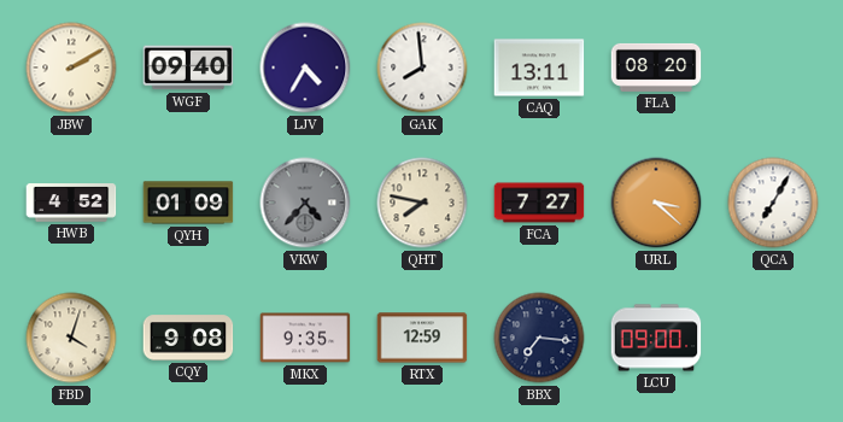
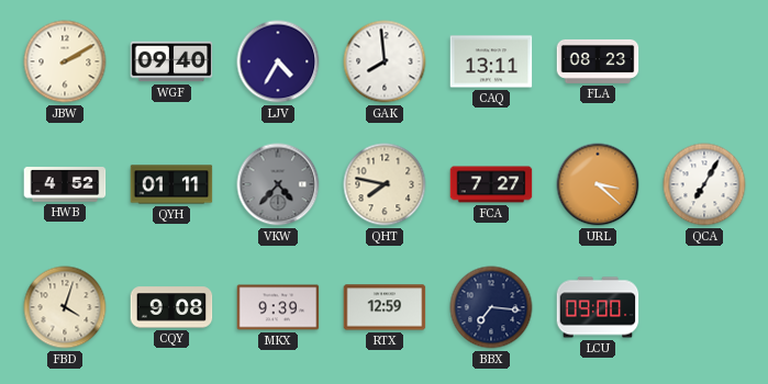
FLA: 08:20 -> 08:23 (598, 61)
QYH: 01:09 -> 01:11 (171, 184)
MKX: 9:35 -> 9:39 (278, 307)
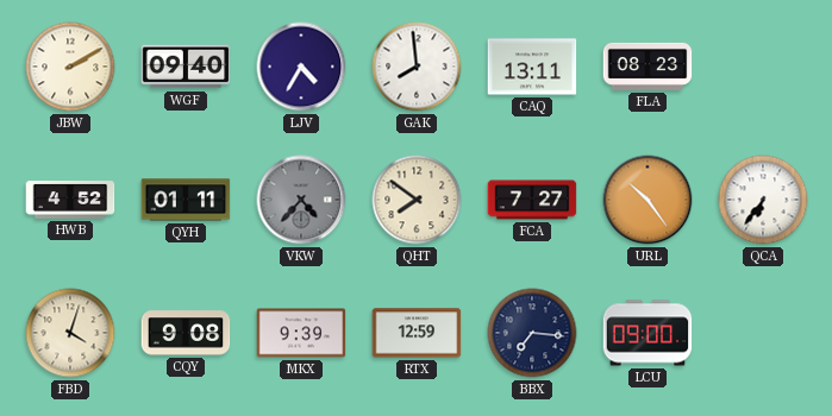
QHT: 7:47 -> 7:51 (417, 200)
URL: 3:22 -> 10:24 (648, 200)
QCA: 7:05 -> 6:36 (763, 200)
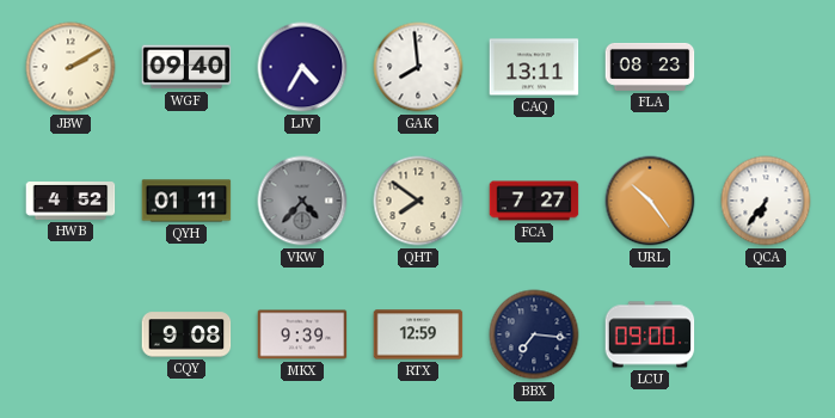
FBD: 4:03 -> none (70, 333)
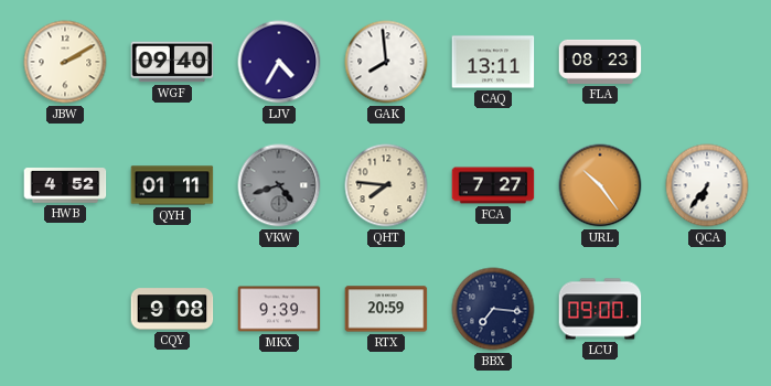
VKW: 4:37 -> 4:42 (279, 185)
QHT: 7:51 -> 7:46 (386, 185)
RTX: 12:59 -> 20:59 (386, 309)
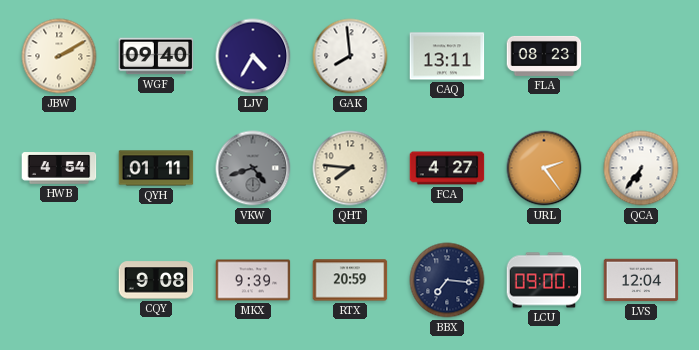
HWB: 4:52 -> 4:54 (59, 168)
FCA: 7:27 -> 4:27 (447, 168)
URL: 10:24 -> 2:24 (544, 168)
LVS: none -> 12:04 (641, 280)
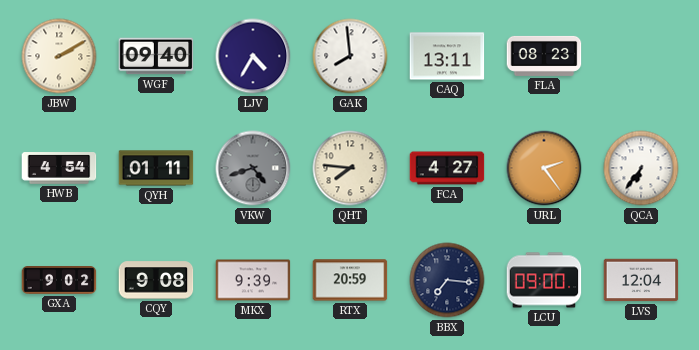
GXA: none -> 9:02 (59, 280)
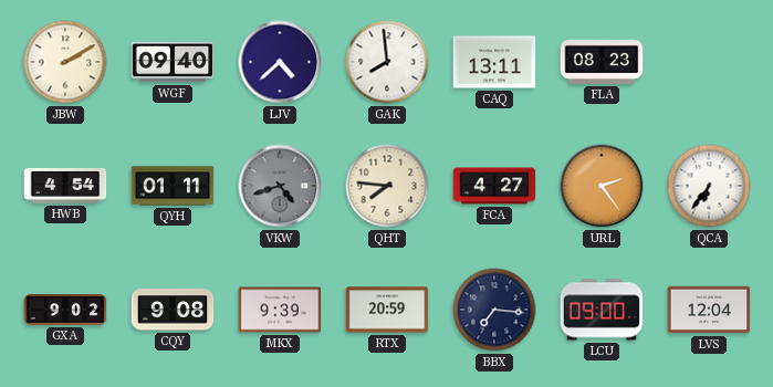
LJV: 4:35 -> 4:38 (280, 62)
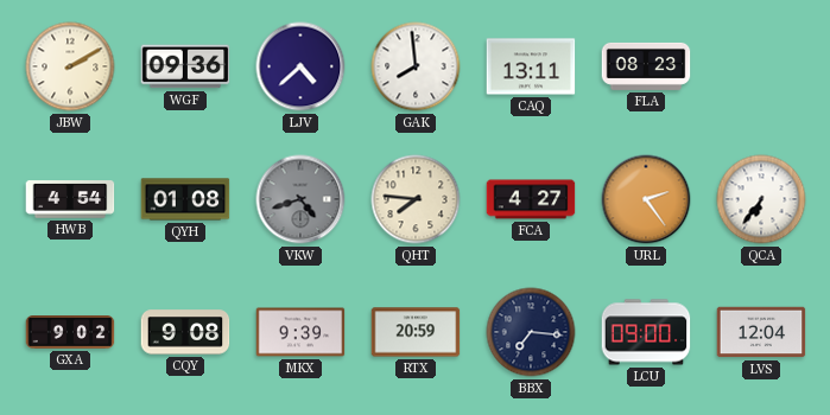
WGF: 09:40 -> 09:36 (185, 66)
QYH: 01:11 -> 01:08 (185, 199)
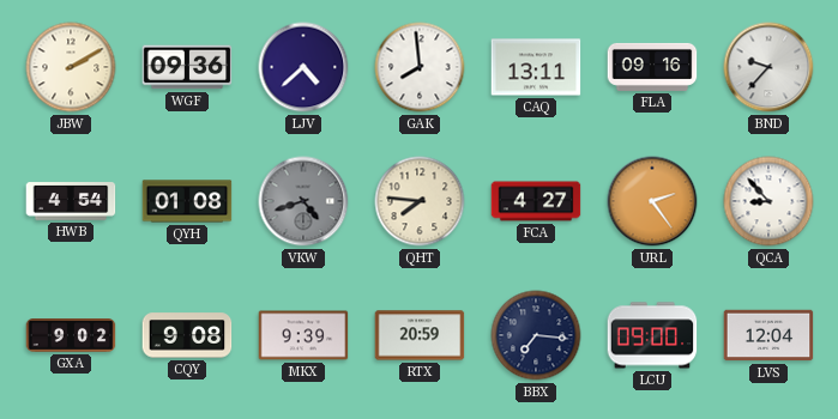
FLA: 08:23 -> 09:16 (652, 67)
BND: none -> 9:37 (768, 67)
QCA: 6:36 -> 8:53 (768, 201)
